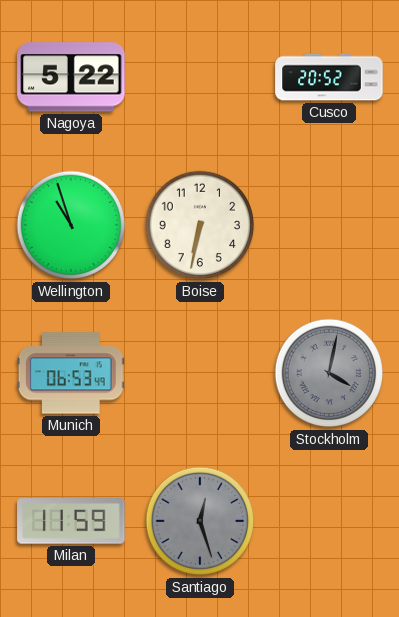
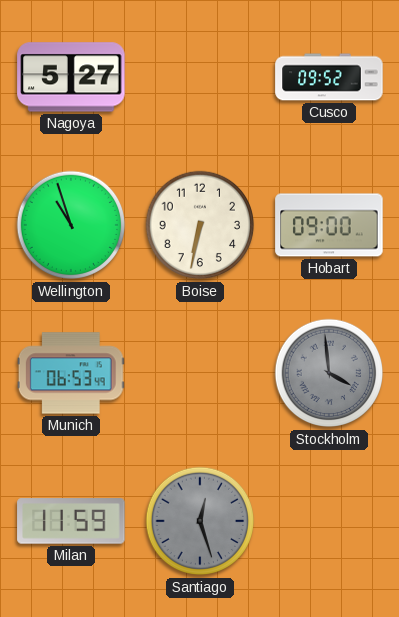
Nagoya: 5:22 -> 5:27 (71, 77)
Cusco: 20:52 -> 09:52 (329, 77)
Hobart: none -> 09:00 (329, 225)
Stockholm: 4:02 -> 3:59 (329, 373)
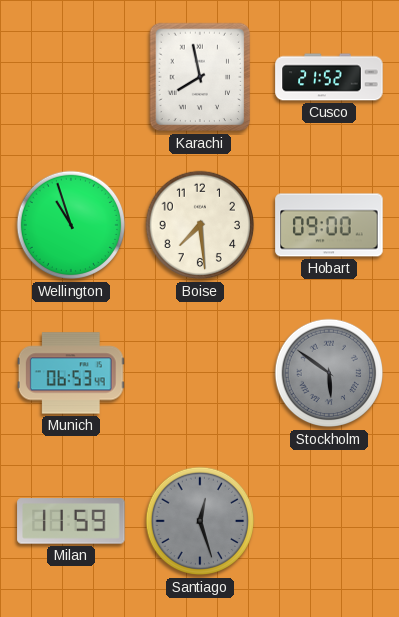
Nagoya: 5:27 -> none (71, 77)
Karachi: none -> 7:58 (200, 77)
Cusco: 09:52 -> 21:52 (329, 77)
Boise: 6:32 -> 7:29 (200, 225)
Stockholm: 3:59 -> 5:51 (329, 373)
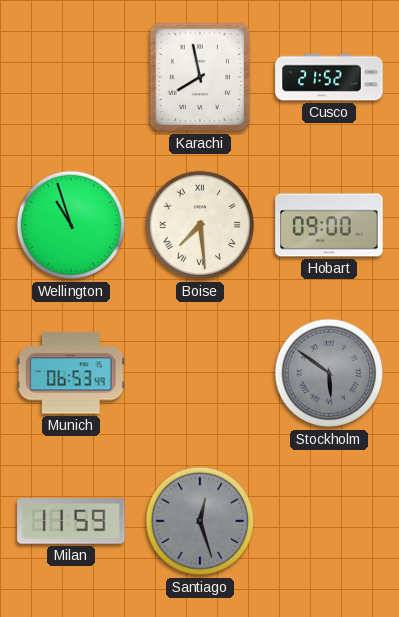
Boise numerals: Arabic -> Roman (200, 225)
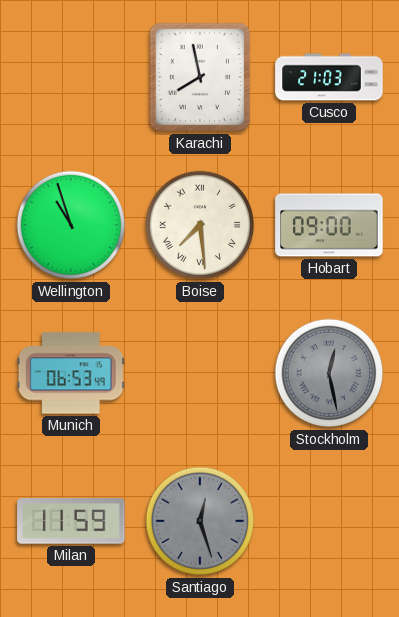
Cusco: 21:52 -> 21:03 (329, 77)
Stockholm: 5:51 -> 12:28 (329, 373)
